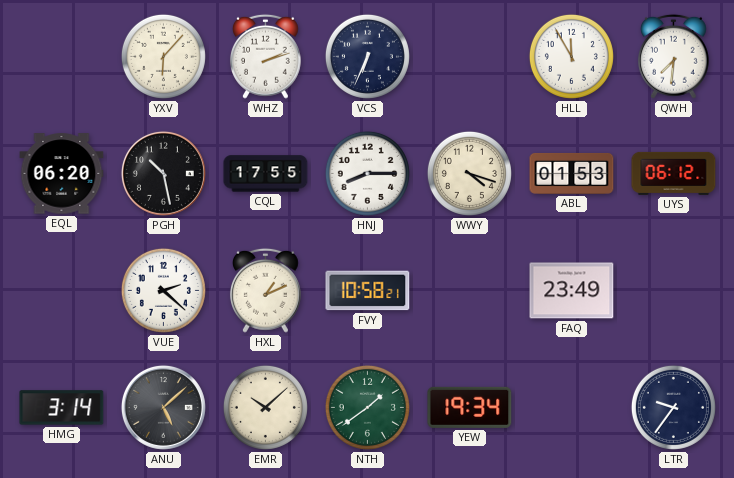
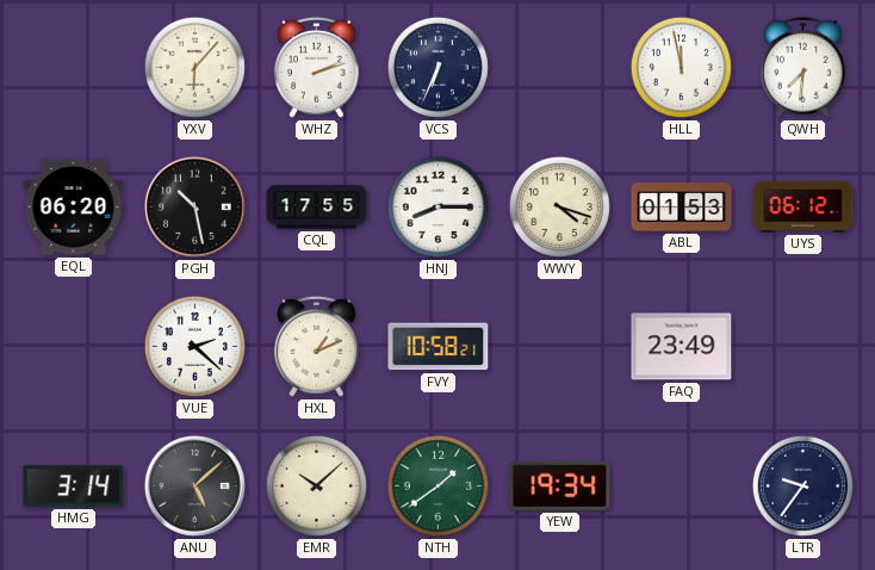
HLL: 11:55 -> 11:58 (681, 67)
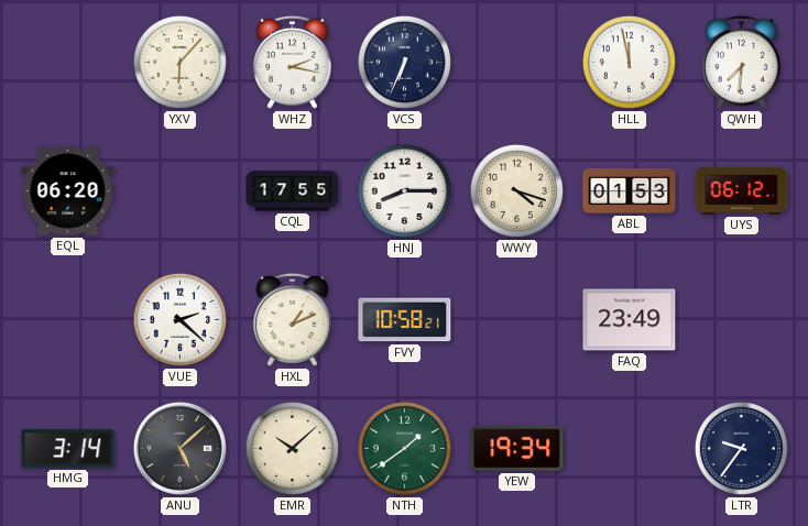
WHZ: 2:12 -> 2:17 (292, 62)
PGH: 10:28 -> none (194, 206)
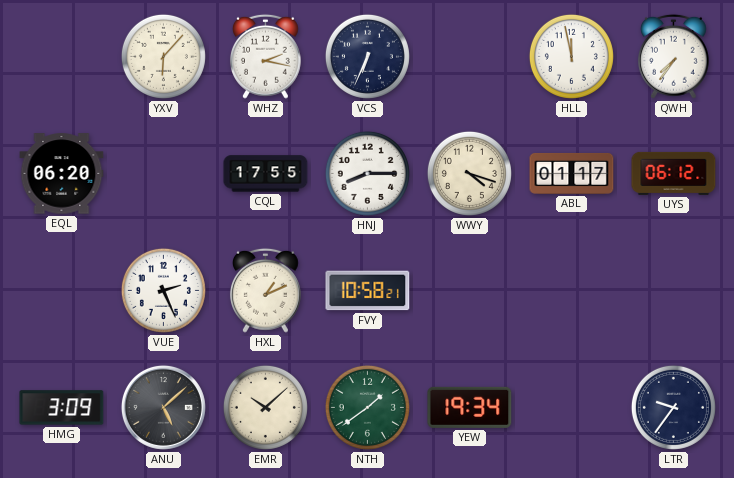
QWH: 7:31 -> 7:36 (673, 56)
ABL: 01:53 -> 01:17 (572, 173)
VUE: 2:22 -> 2:26 (163, 290)
FAQ: 23:49 -> none (630, 320)
HMG: 3:14 -> 3:09 (62, 408)
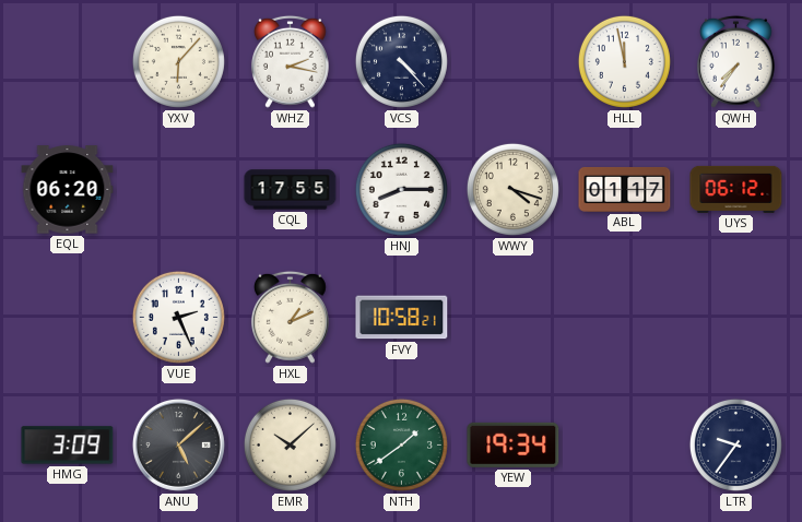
VCS: 6:34 -> 4:23 (401, 61)
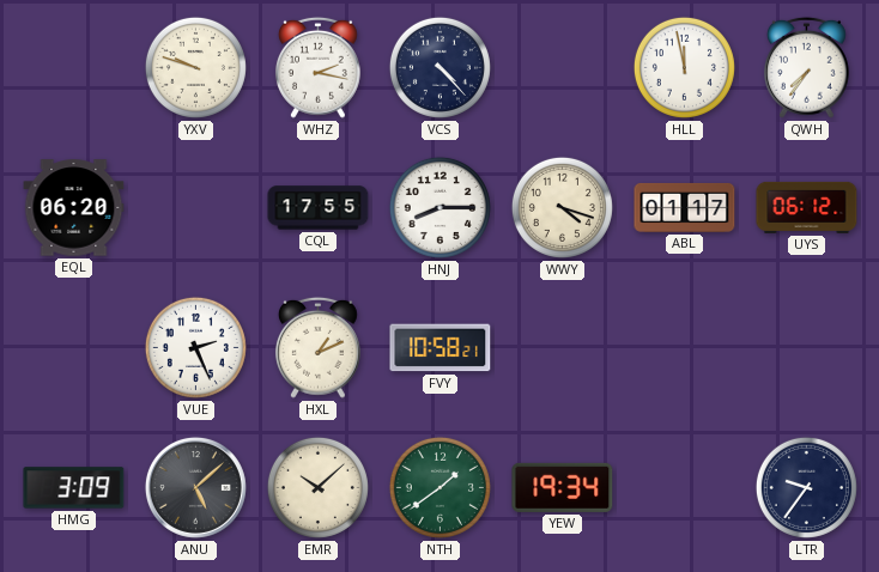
YXV: 6:07 -> 9:48 (195, 67)
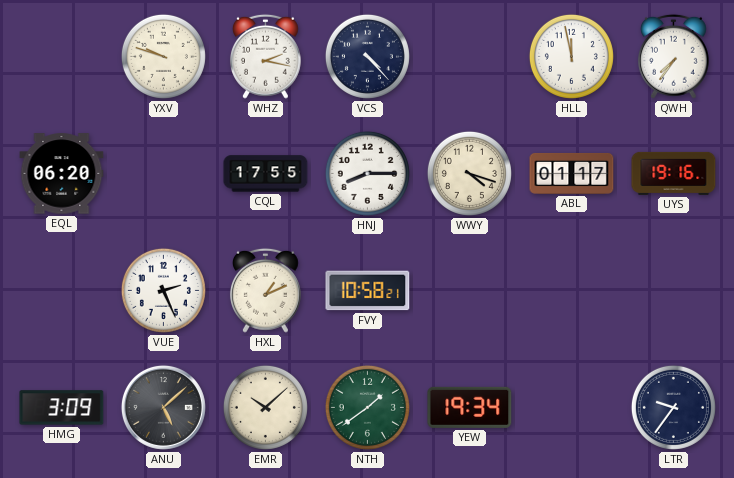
UYS: 06:12 -> 19:16 (674, 173)
